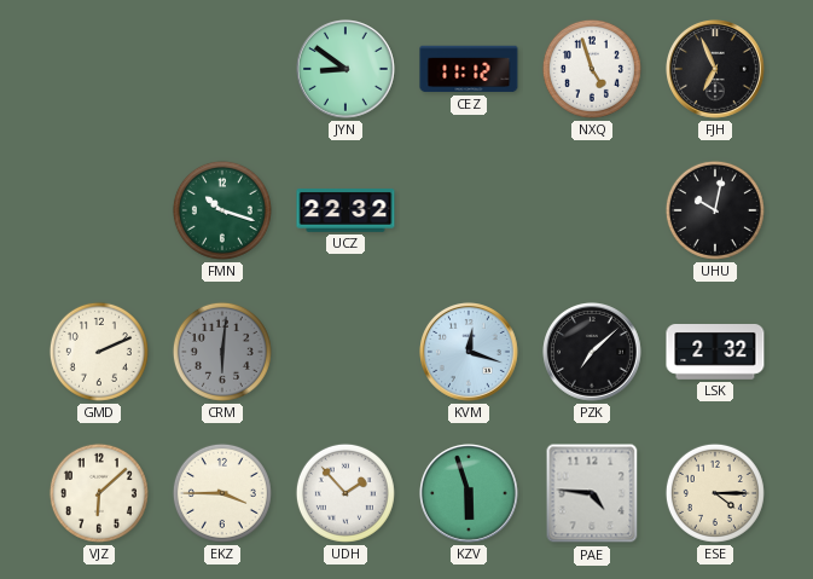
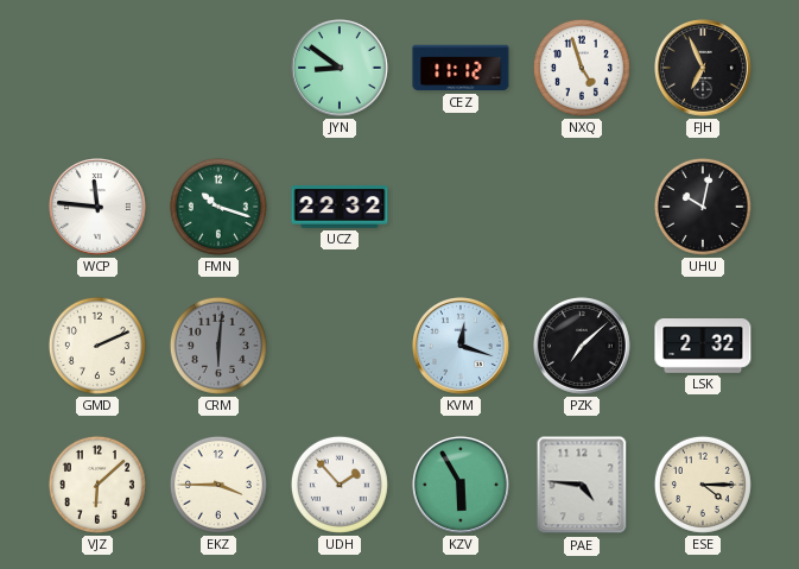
WCP: none -> 11:46 (99, 208)
KZV: 5:57 -> 5:55 (462, 486)
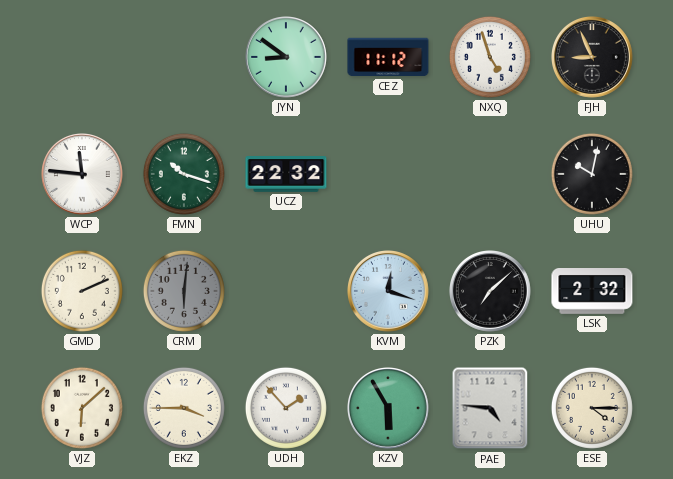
FJH: 6:56 -> 8:56 (593, 58)
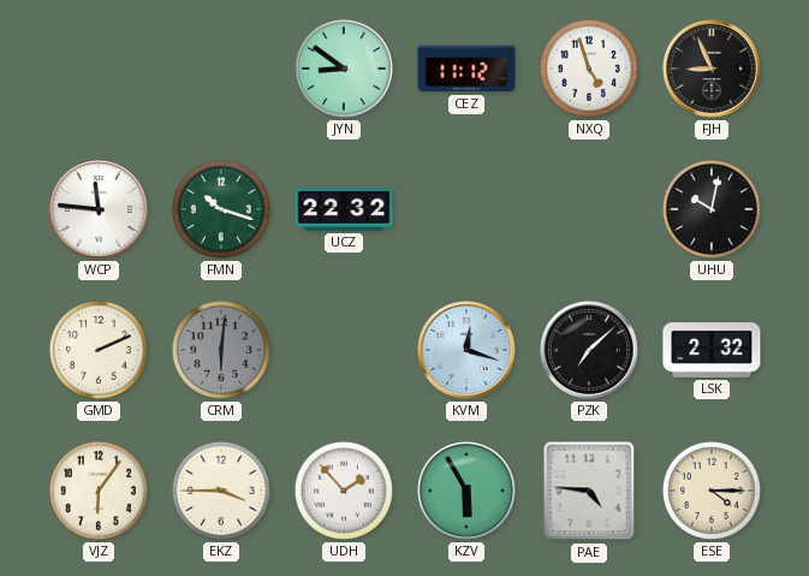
VJZ: 6:08 -> 6:06 (99, 491)
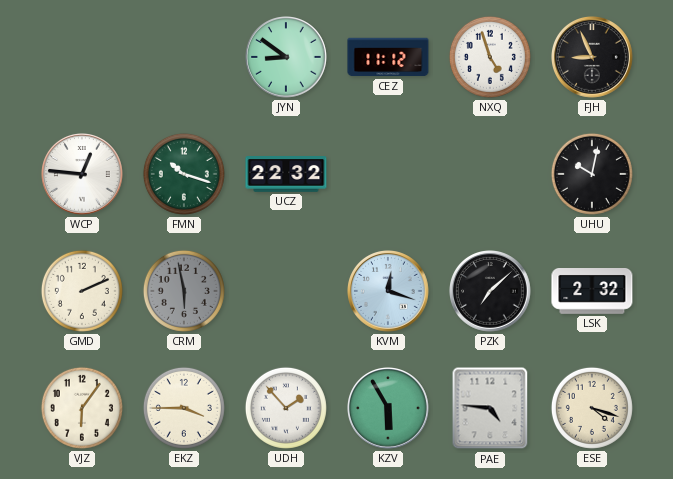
WCP: 11:46 -> 12:46 (83, 175)
CRM: 6:01 -> 5:58 (184, 291)
ESE: 4:15 -> 4:18 (592, 408)
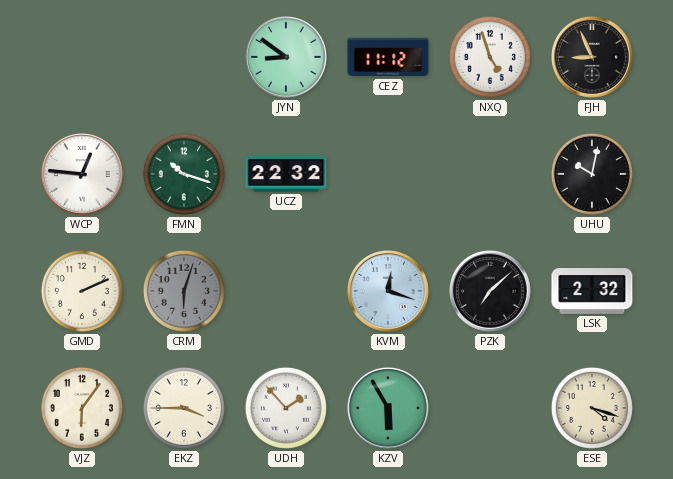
CRM: 5:58 -> 6:03 (184, 291)
PAE: 4:46 -> none (490, 408)
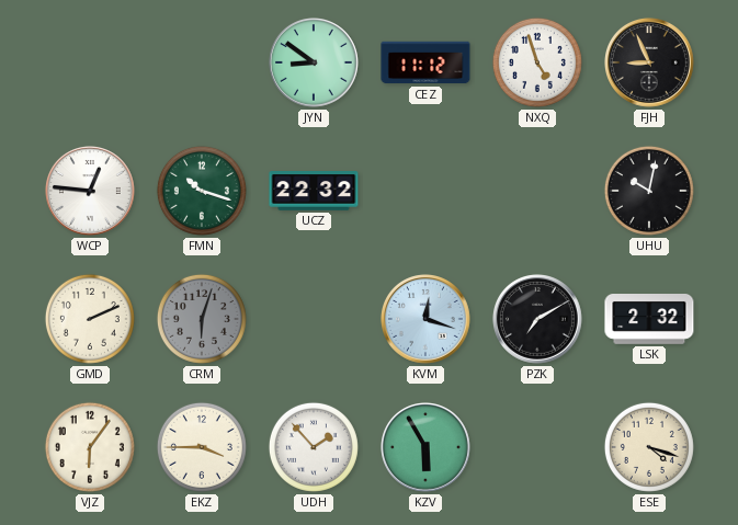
PZK: 7:08 -> 7:10 (538, 320)
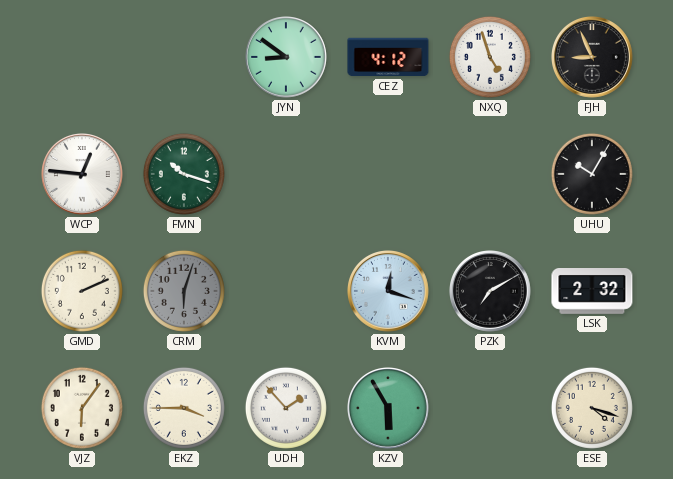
CEZ: 11:12 -> 4:12 (388, 57)
UCZ: 22:32 -> none (314, 192)
UHU: 10:02 -> 10:05 (592, 174)
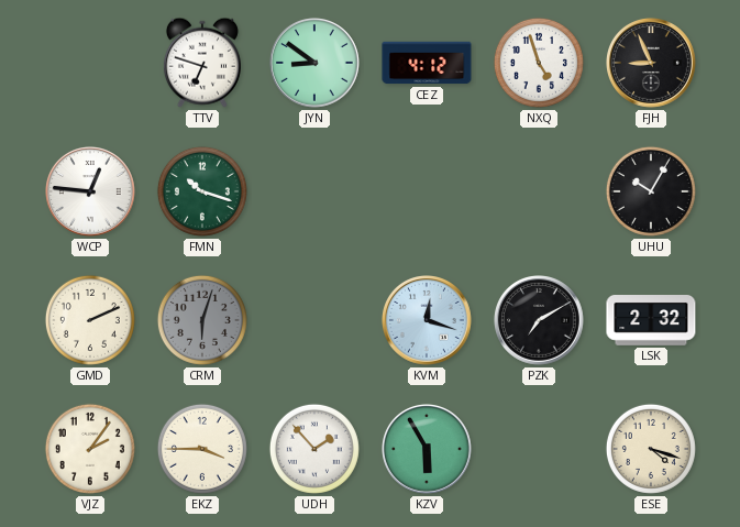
TTV: none -> 6:48 (202, 63)
VJZ: 6:06 -> 2:06 (90, 449)
